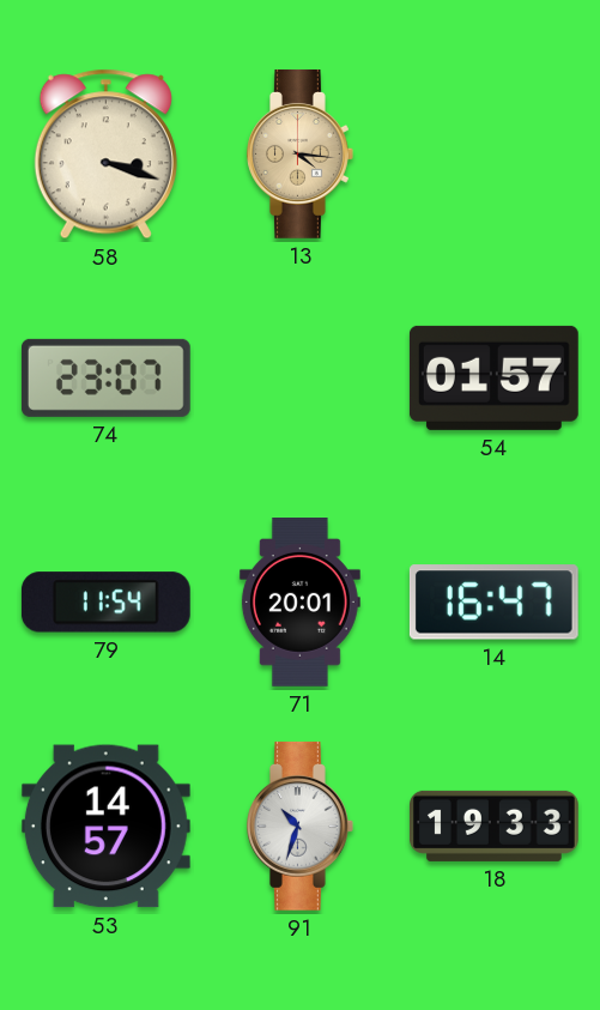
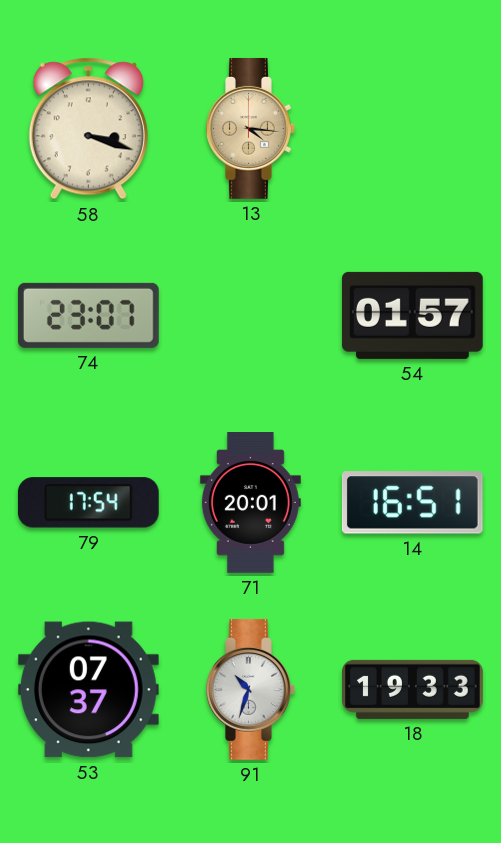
79: 11:54 -> 17:54 (88, 503)
14: 16:47 -> 16:51 (412, 503)
53: 14:57 -> 07:37 (88, 690)
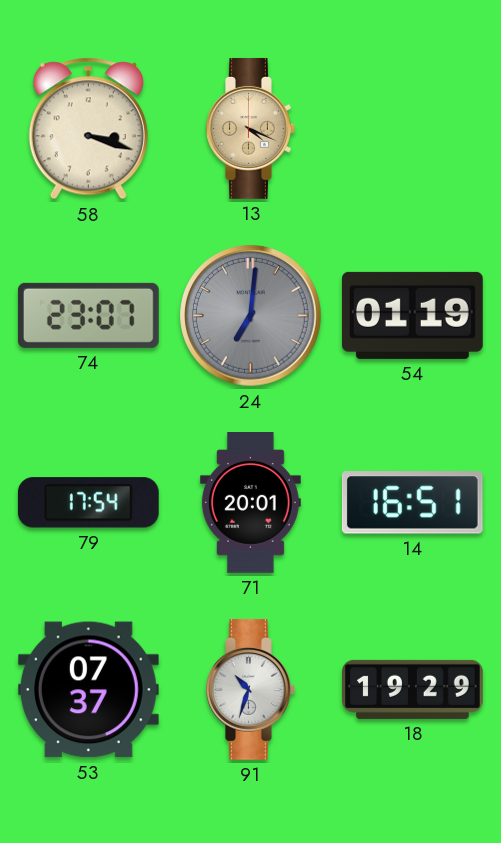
13: 4:16 -> 4:19 (251, 128)
24: none -> 7:01 (251, 316)
54: 01:57 -> 01:19 (412, 315)
18: 19:33 -> 19:29 (413, 689)
